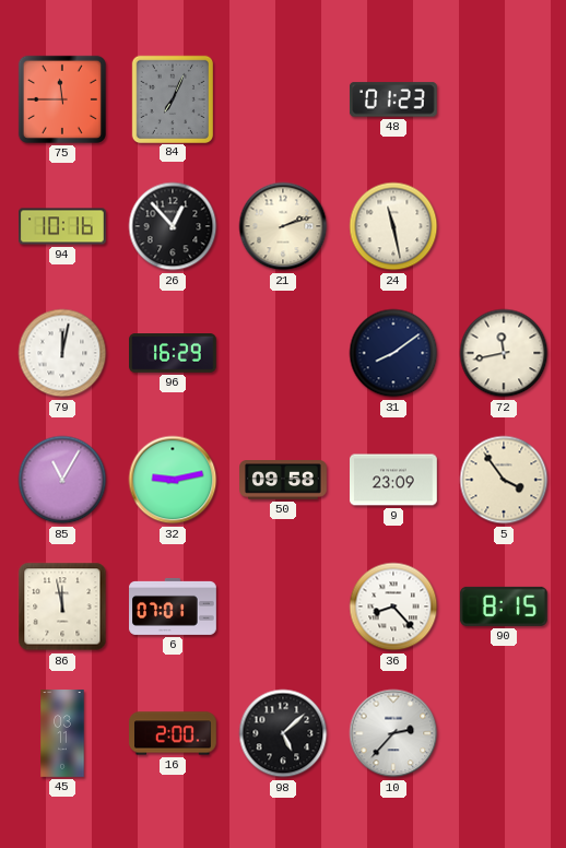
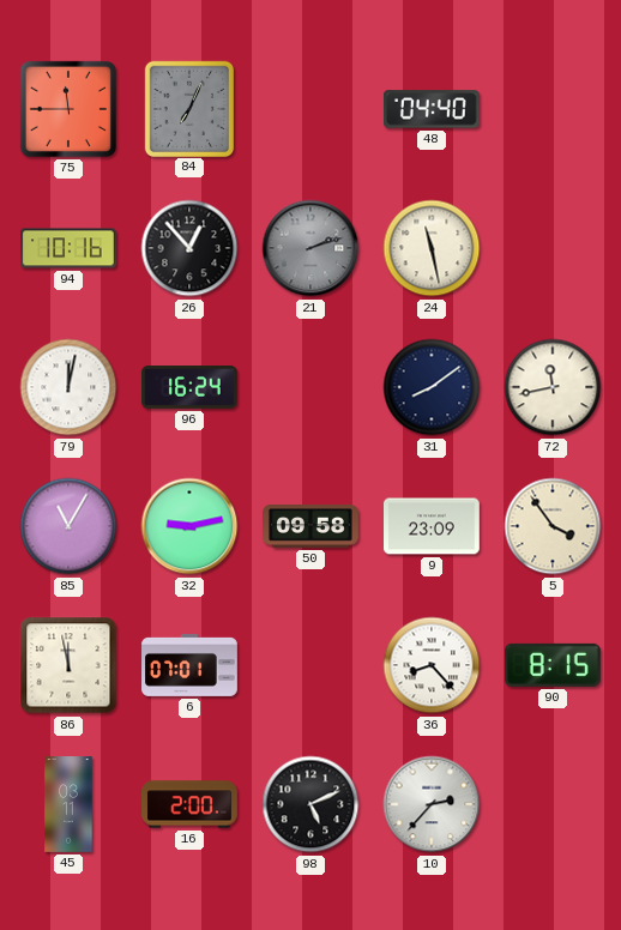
48: 01:23 -> 04:40 (432, 109)
21 dial: cream -> grey (310, 248)
96: 16:29 -> 16:24 (191, 388)
98: 5:08 -> 5:11 (310, 804)
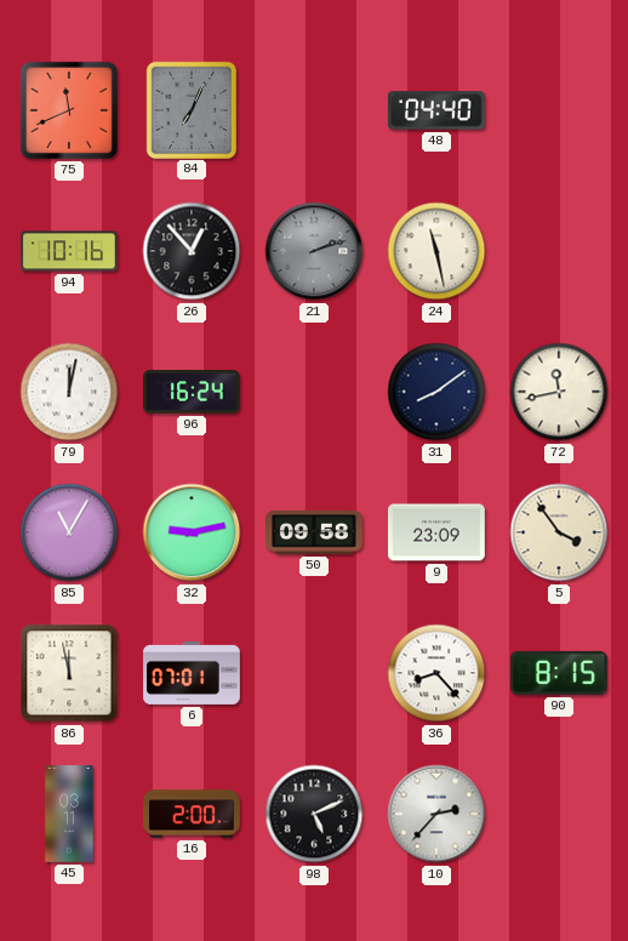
75: 11:45 -> 11:41 (69, 110)
